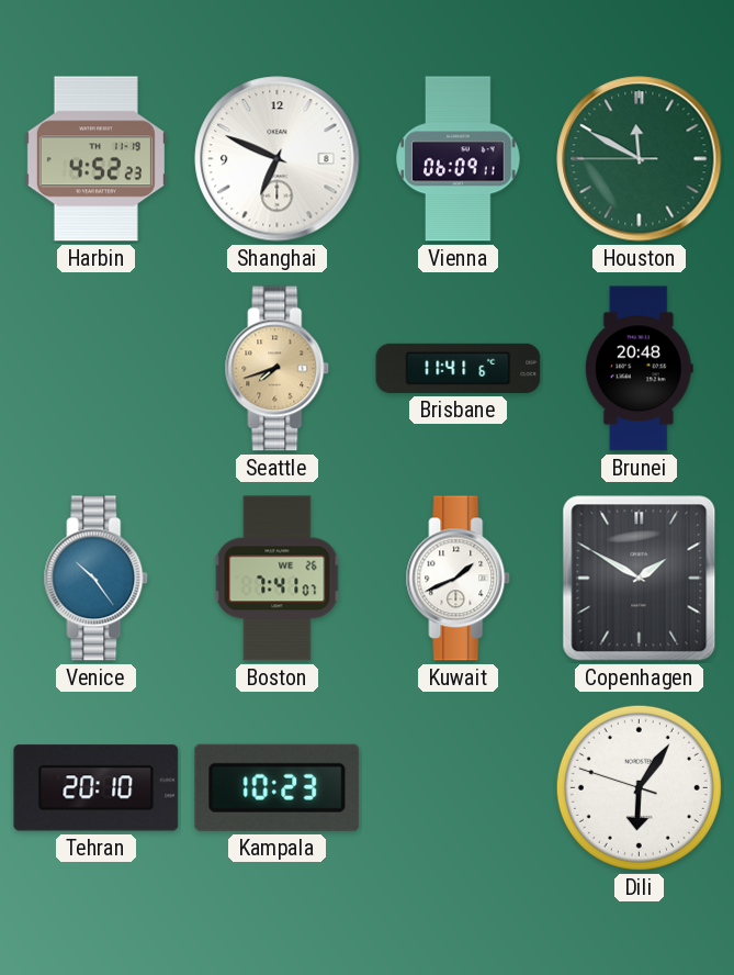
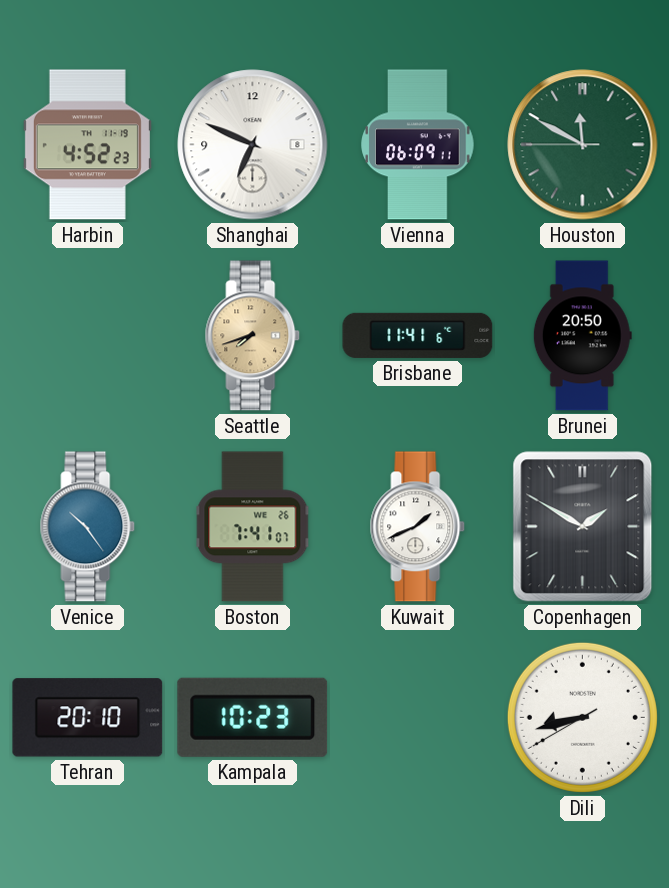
Brunei: 20:48 -> 20:50 (582, 336)
Dili: 6:05 -> 8:42 (582, 717)
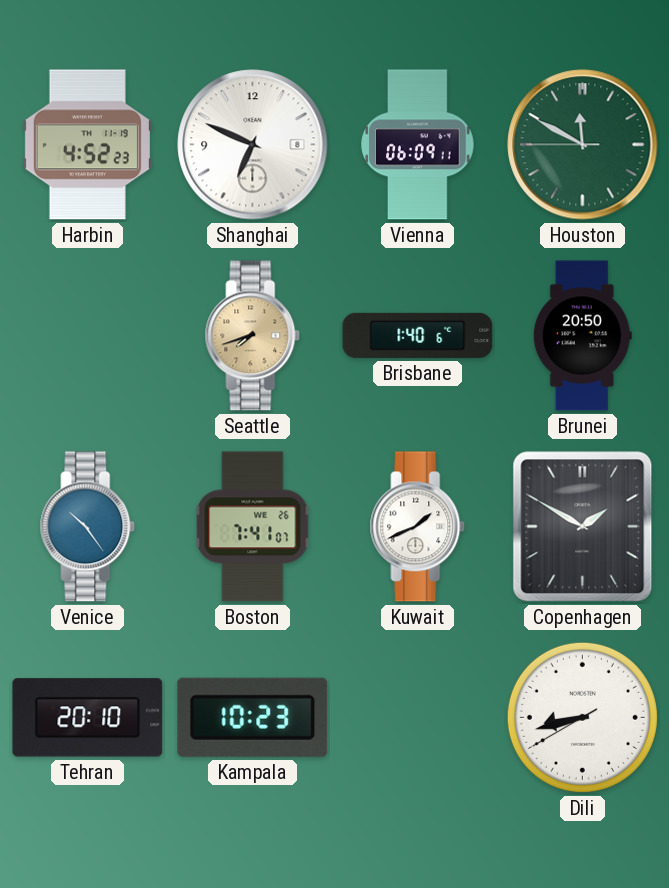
Brisbane: 11:41 -> 1:40 (418, 335)
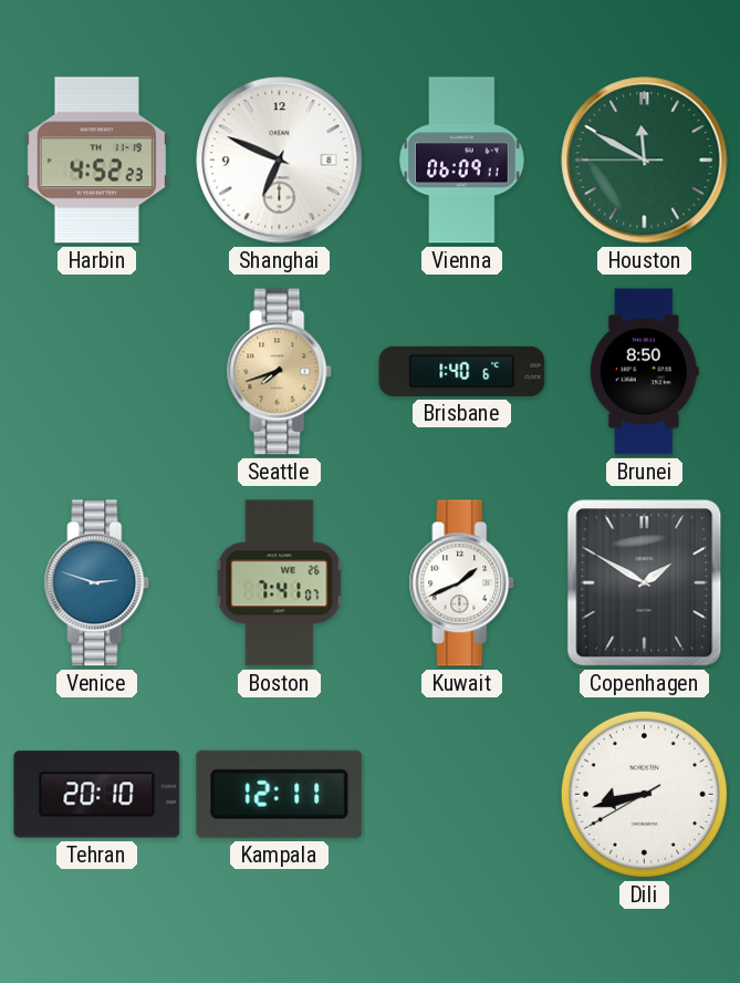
Brunei: 20:50 -> 8:50 (644, 372)
Venice: 10:24 -> 2:48 (97, 583)
Kampala: 10:23 -> 12:11 (280, 794)
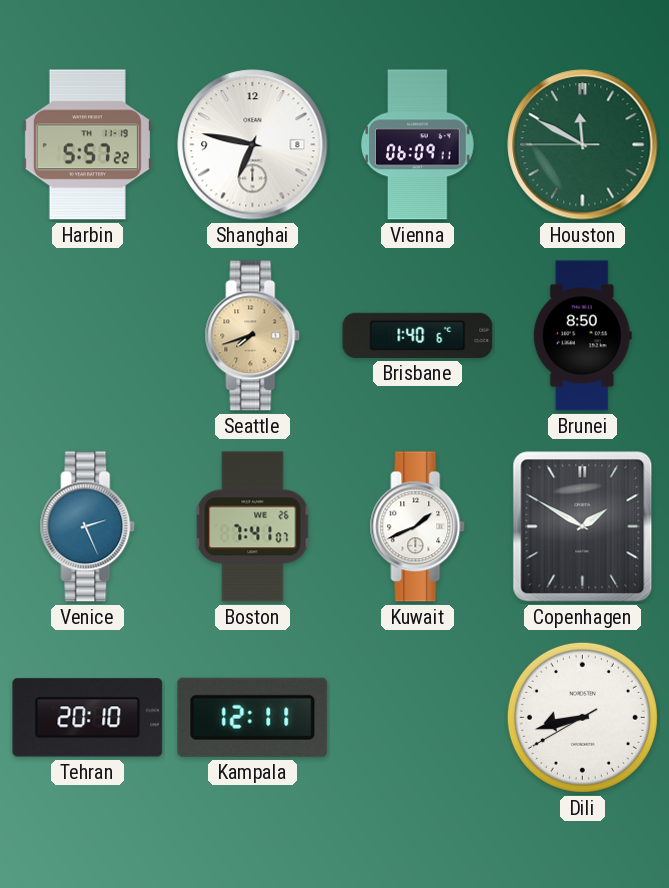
Harbin: 4:52 -> 5:57 (87, 145)
Shanghai: 6:49 -> 6:47 (253, 145)
Venice: 2:48 -> 2:26 (88, 527)
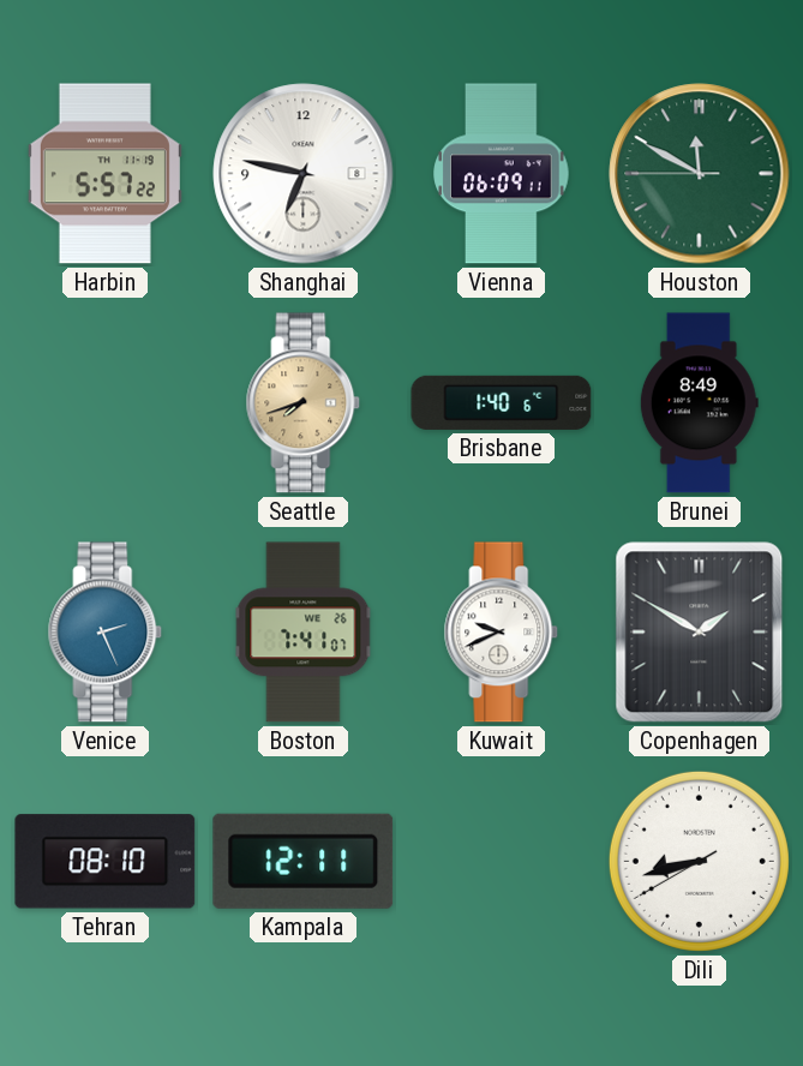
Brunei: 8:50 -> 8:49 (699, 403)
Kuwait: 1:41 -> 9:41 (502, 633)
Tehran: 20:10 -> 08:10 (106, 862)
